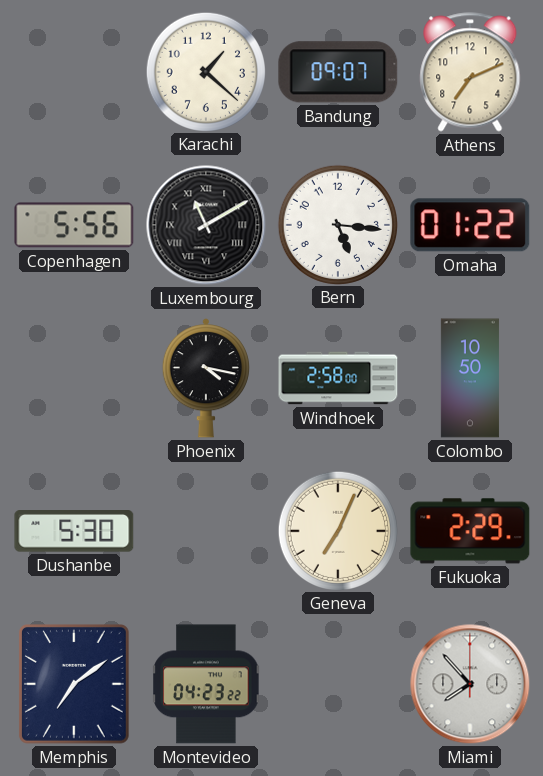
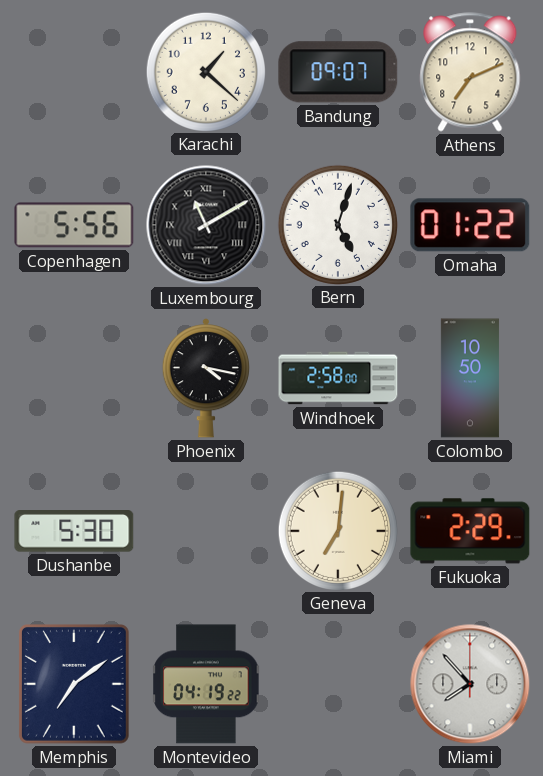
Bern: 5:16 -> 5:03 (338, 224)
Geneva: 7:04 -> 7:01 (338, 530)
Montevideo: 04:23 -> 04:19 (206, 684)
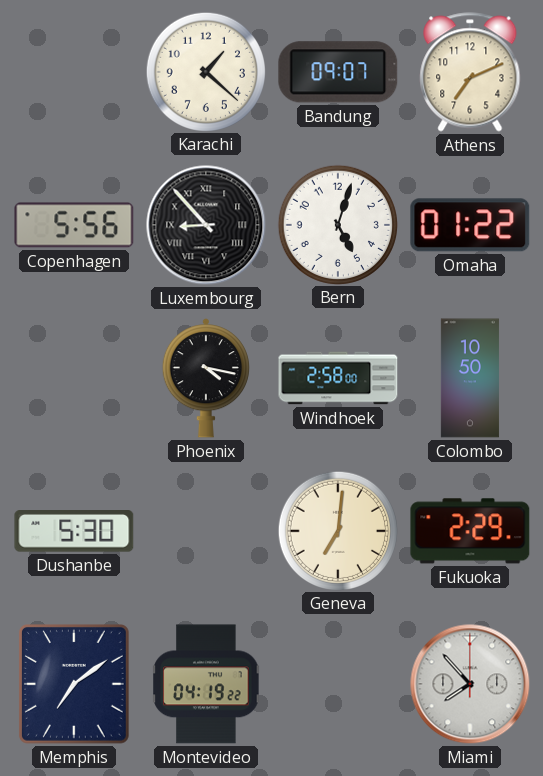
Luxembourg: 11:10 -> 8:53 (206, 225)
